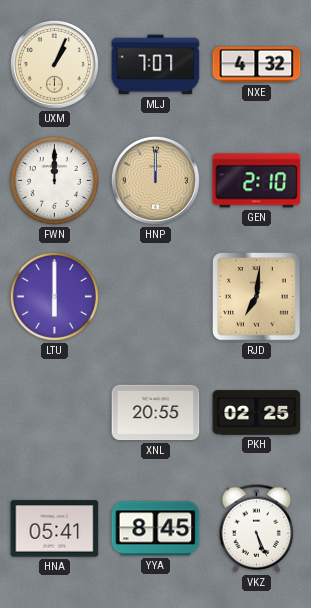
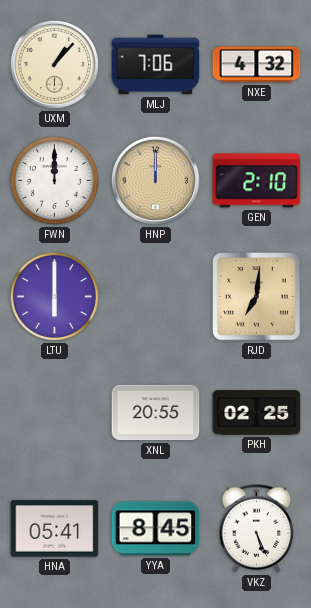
UXM: 1:04 -> 1:07 (54, 64)
MLJ: 7:07 -> 7:06 (156, 65)
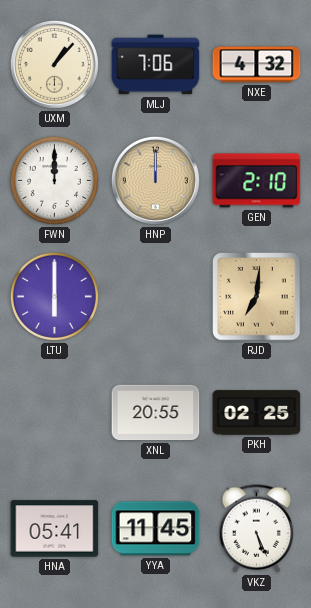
YYA: 8:45 -> 11:45 (156, 529)
